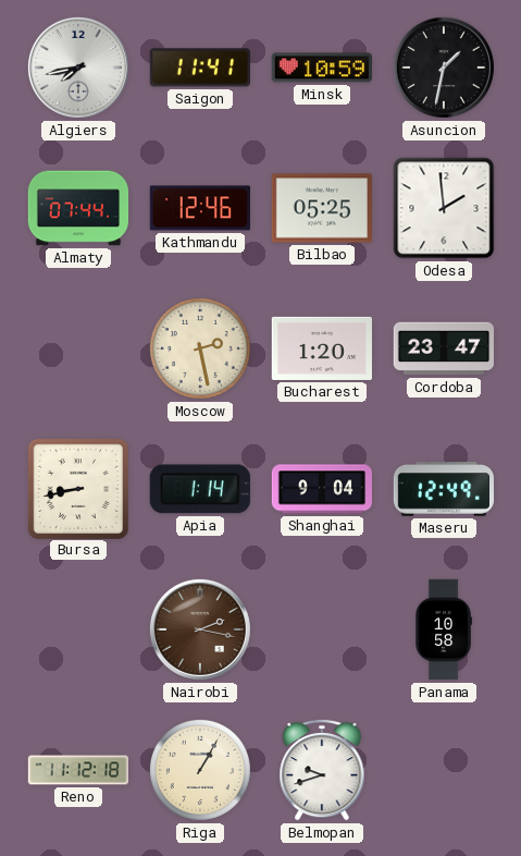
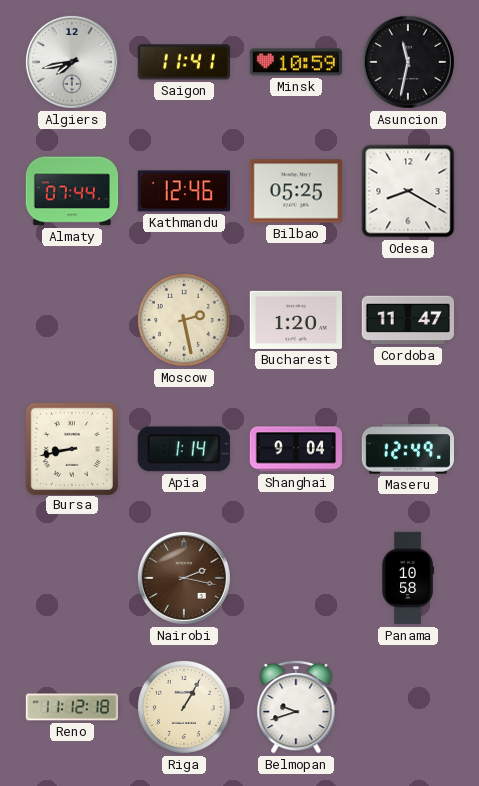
Asuncion: 1:32 -> 11:32 (408, 62)
Odesa: 1:59 -> 8:20 (408, 191)
Cordoba: 23:47 -> 11:47 (407, 320)
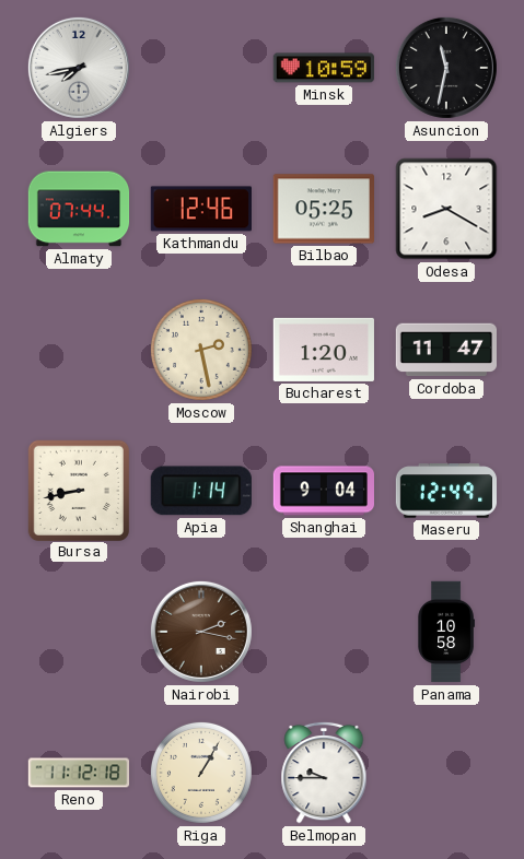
Saigon: 11:41 -> none (184, 62)
Belmopan: 9:42 -> 9:45 (324, 773)
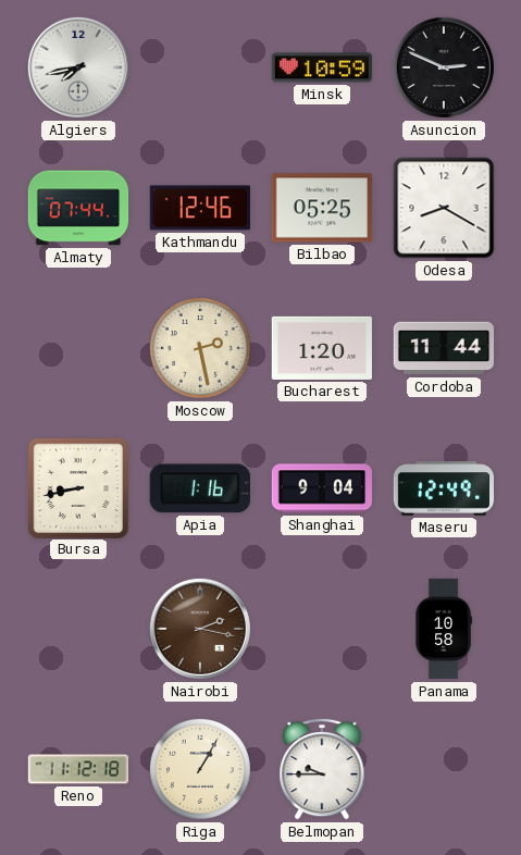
Asuncion: 11:32 -> 2:49 (444, 67)
Cordoba: 11:47 -> 11:44 (443, 348)
Apia: 1:14 -> 1:16 (200, 488)
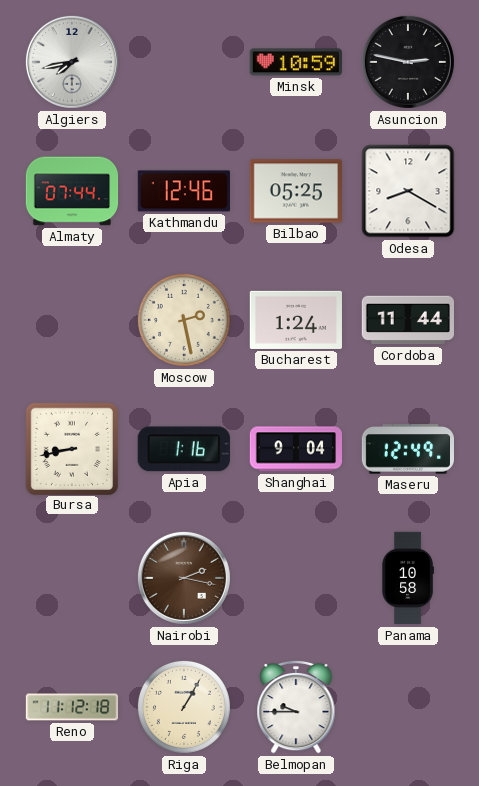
Asuncion: 2:49 -> 2:47 (408, 62)
Bucharest: 1:20 -> 1:24 (296, 320)
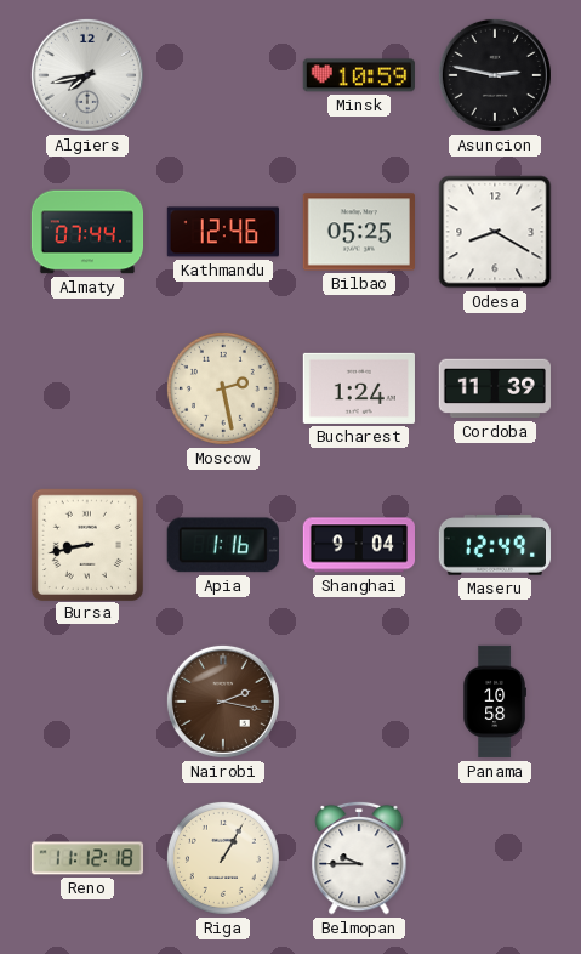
Cordoba: 11:44 -> 11:39 (494, 388)
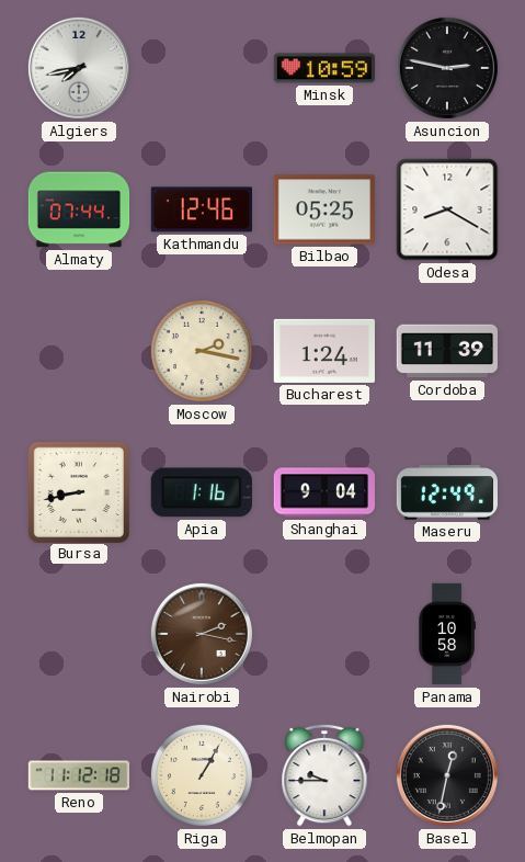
Moscow: 2:28 -> 2:17 (202, 351)
Basel: none -> 12:32 (447, 775)
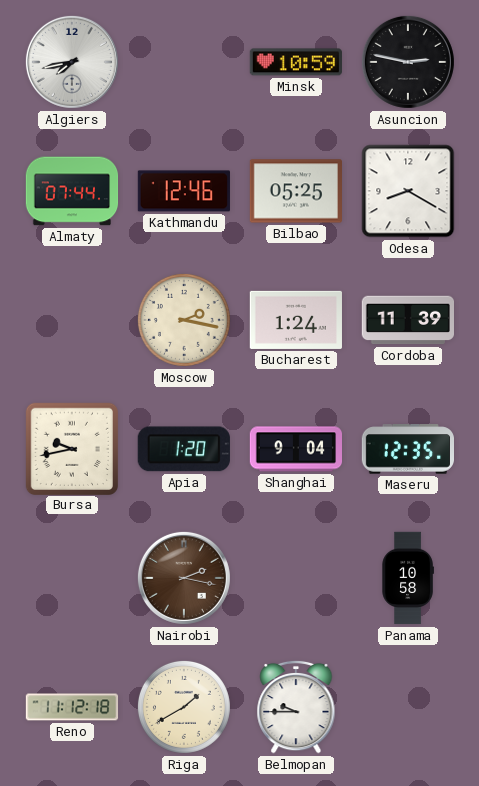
Bursa: 8:43 -> 9:43 (71, 448)
Apia: 1:16 -> 1:20 (184, 449)
Maseru: 12:49 -> 12:35 (407, 449)
Riga: 1:05 -> 1:40 (184, 707)
Basel: 12:32 -> none (447, 775)
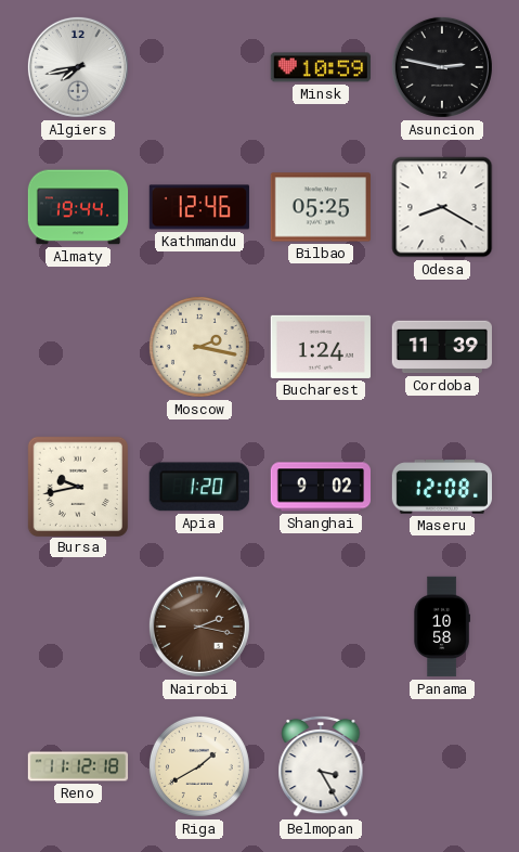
Almaty: 07:44 -> 19:44 (78, 207)
Shanghai: 9:04 -> 9:02 (320, 487)
Maseru: 12:35 -> 12:08 (441, 487)
Belmopan: 9:45 -> 3:25 (321, 766)
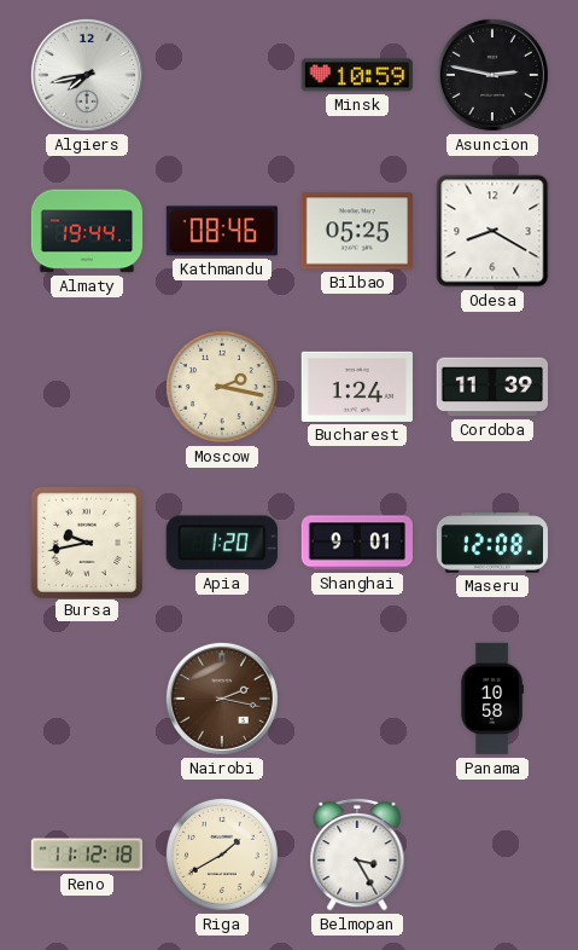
Kathmandu: 12:46 -> 08:46 (221, 231)
Shanghai: 9:02 -> 9:01 (356, 543)
